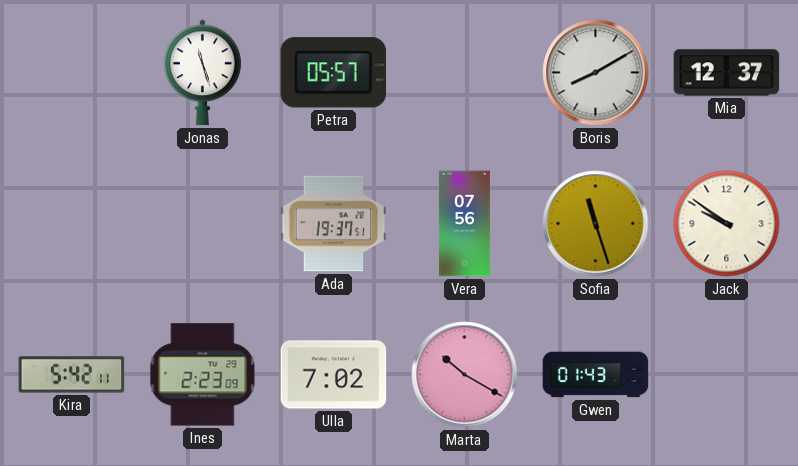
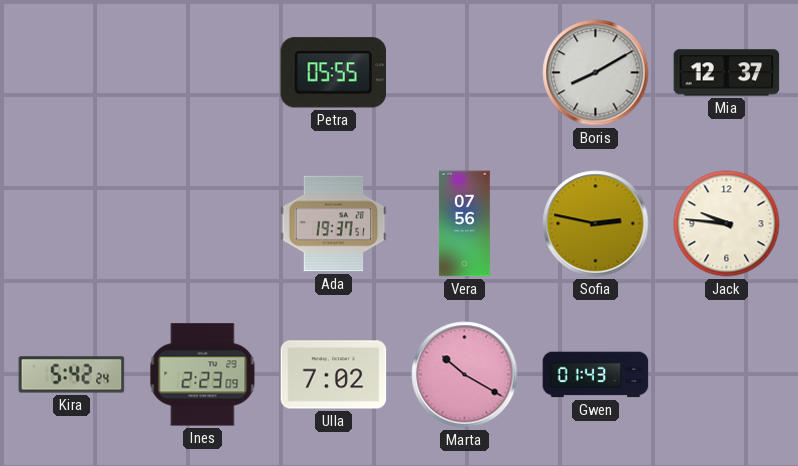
Jonas: 11:27 -> none (203, 73)
Petra: 05:57 -> 05:55 (334, 73)
Sofia: 11:27 -> 2:47 (596, 224)
Jack: 9:51 -> 9:46 (727, 224)
Kira: 5:42:11 -> 5:42:24 (72, 375)
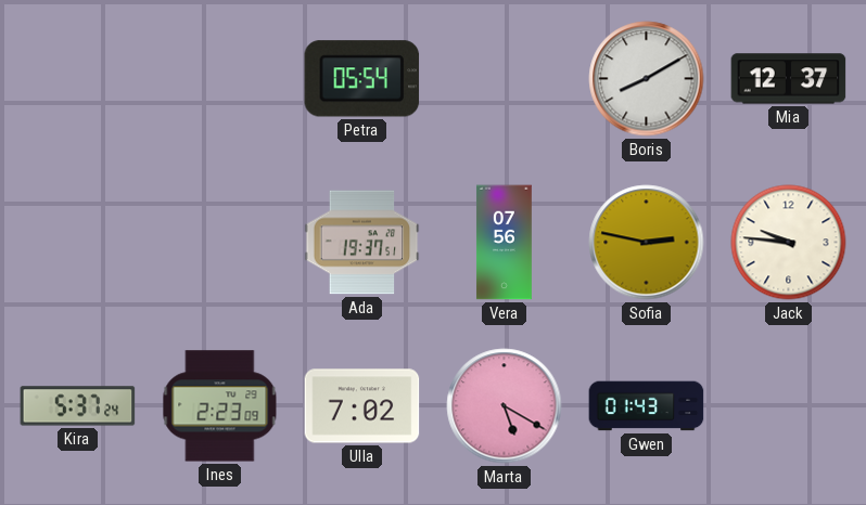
Petra: 05:55 -> 05:54 (362, 79)
Kira: 5:42 -> 5:37 (78, 406)
Marta: 10:20 -> 5:20 (505, 406)
